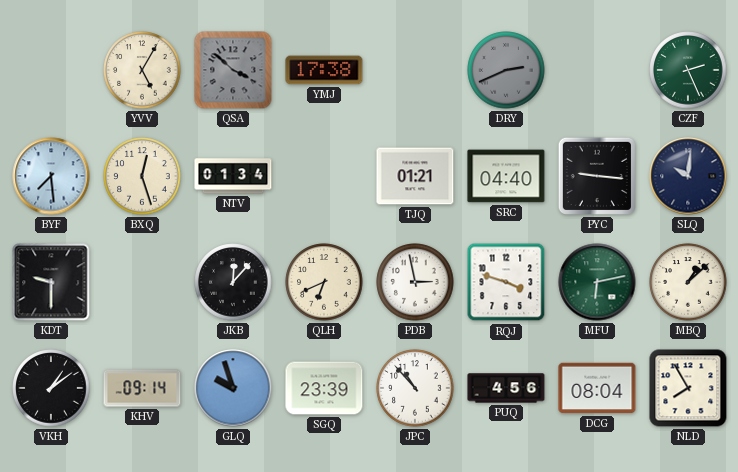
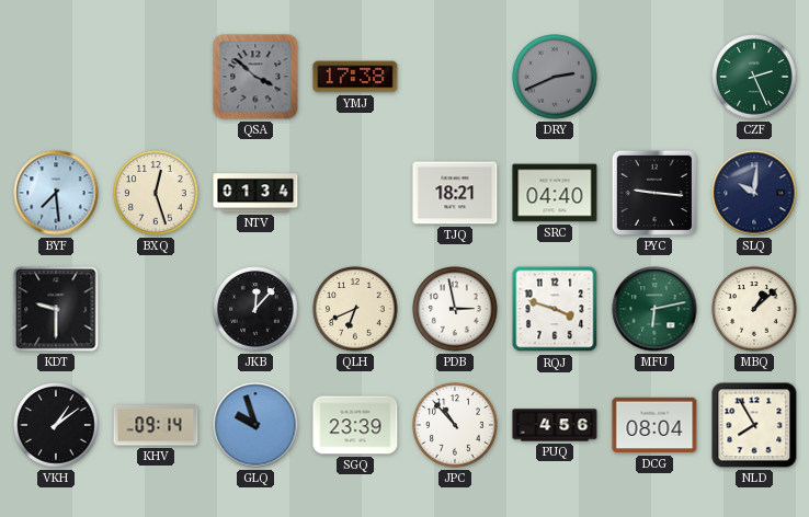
YVV: 5:05 -> none (142, 70)
TJQ: 01:21 -> 18:21 (455, 193)
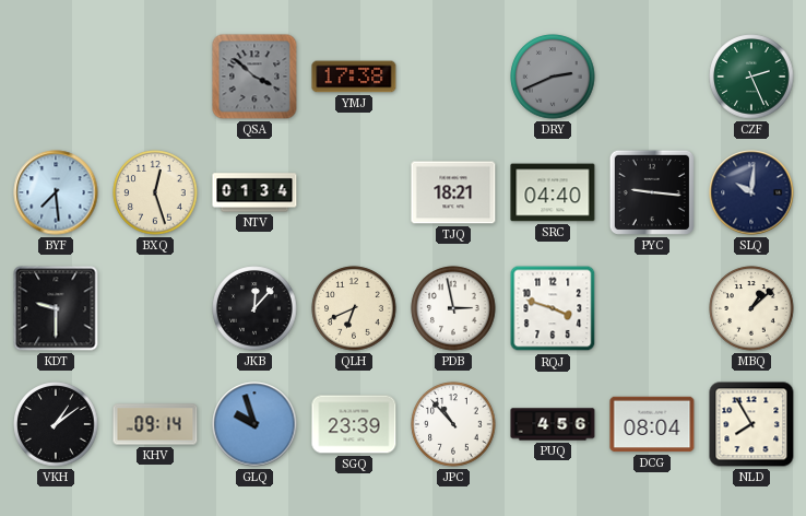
MFU: 6:13 -> none (654, 309)
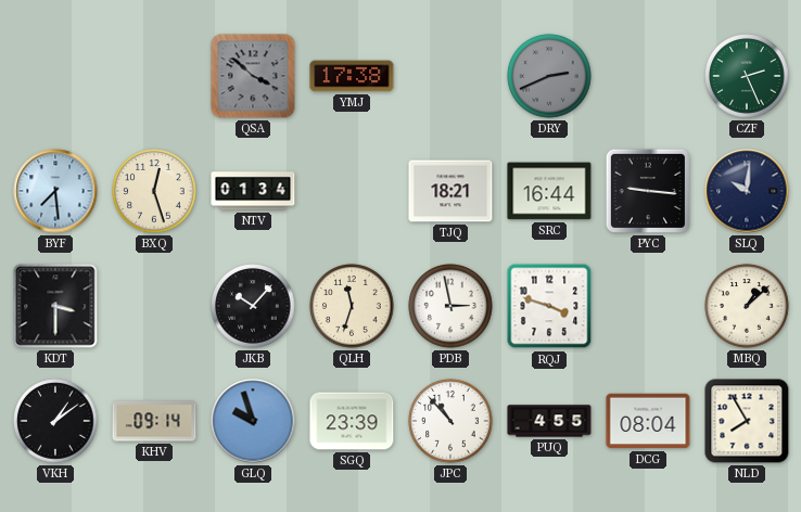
SRC: 04:40 -> 16:44 (549, 191)
KDT: 9:30 -> 3:30 (55, 306)
JKB: 12:07 -> 10:07 (253, 306)
QLH: 6:41 -> 11:33 (352, 306)
PUQ: 4:56 -> 4:55 (549, 421)
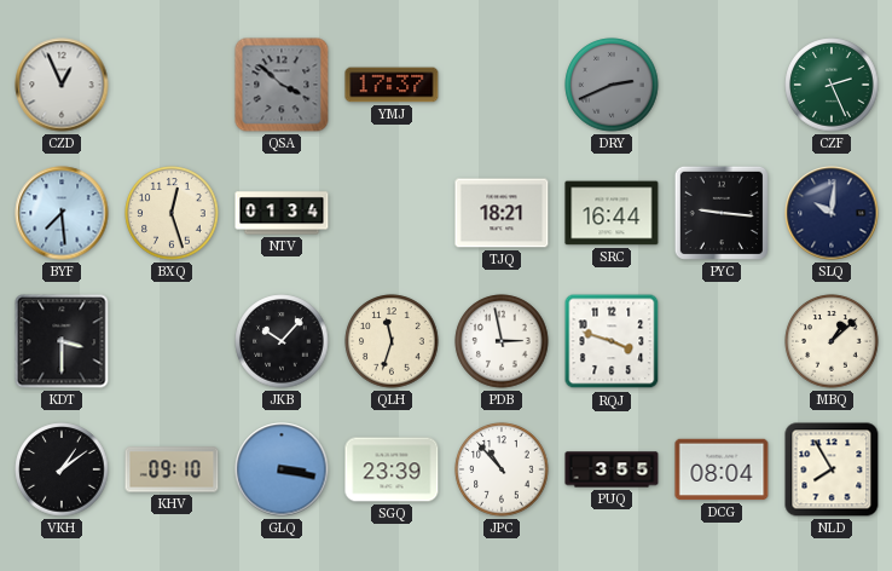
CZD: none -> 12:56 (62, 85)
YMJ: 17:38 -> 17:37 (392, 85)
KHV: 09:14 -> 09:10 (172, 469)
GLQ: 9:57 -> 3:17 (282, 469)
PUQ: 4:55 -> 3:55 (612, 469)
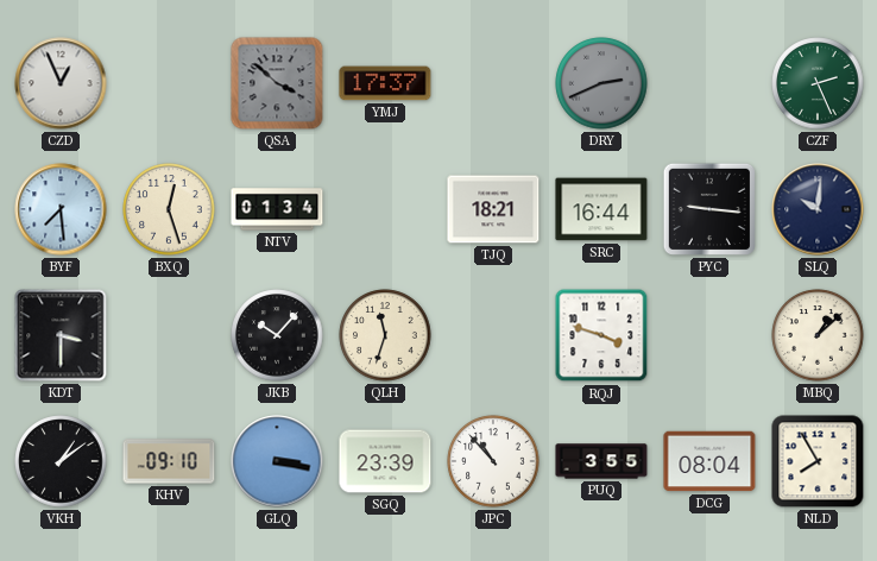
PDB: 2:58 -> none (502, 341)
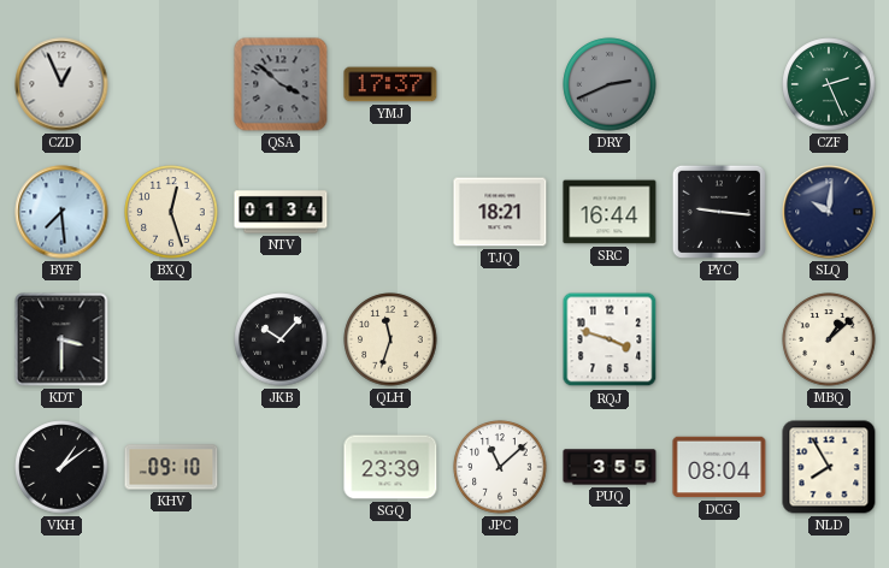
GLQ: 3:17 -> none (277, 461)
JPC: 10:53 -> 11:08 (500, 467)
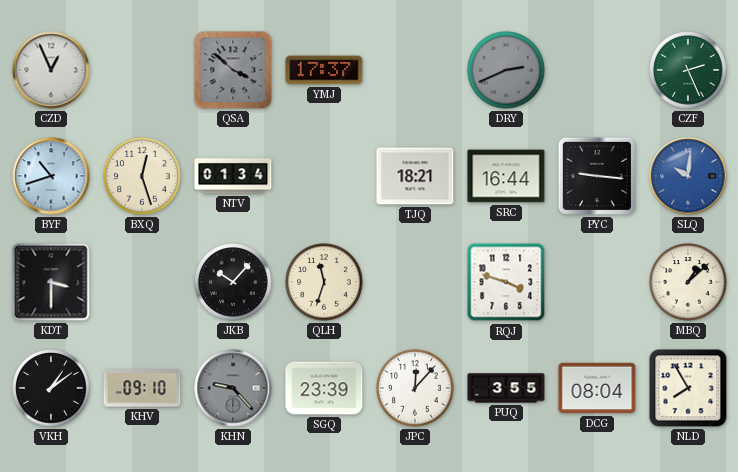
BYF: 7:29 -> 10:42 (51, 176)
SLQ dial: navy -> blue (688, 176)
KHN: none -> 9:23 (233, 388)
JPC: 11:08 -> 12:07 (415, 388)
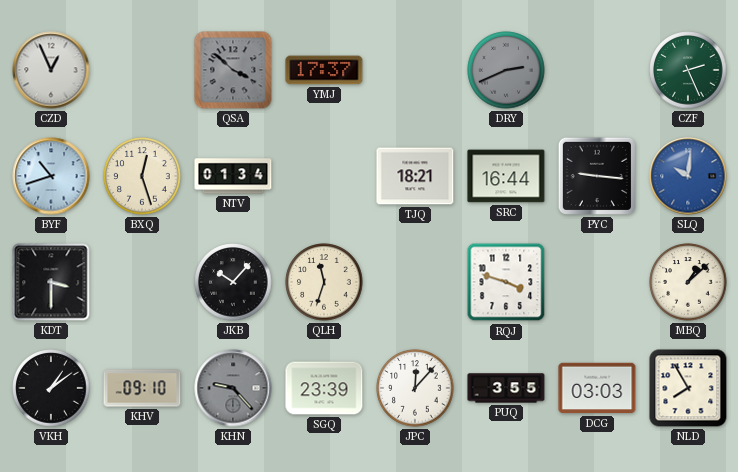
DCG: 08:04 -> 03:03 (597, 388)
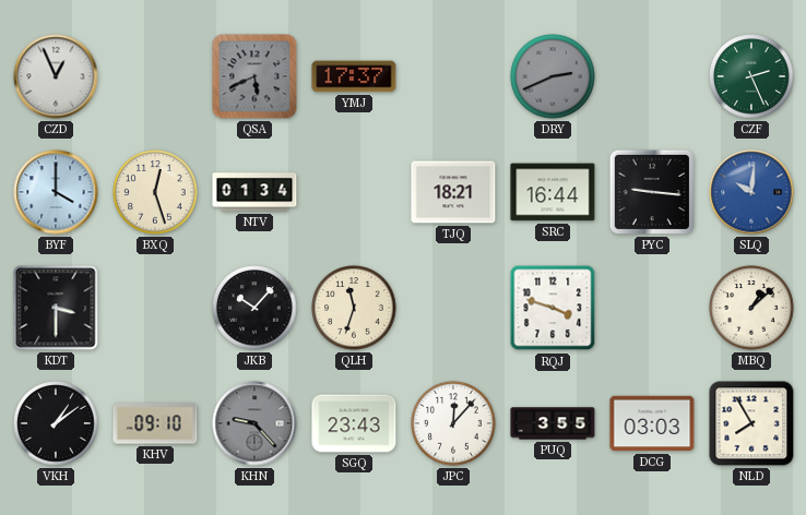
QSA: 3:52 -> 5:41 (254, 76)
BYF: 10:42 -> 4:00 (56, 192)
SGQ: 23:39 -> 23:43 (354, 423)
